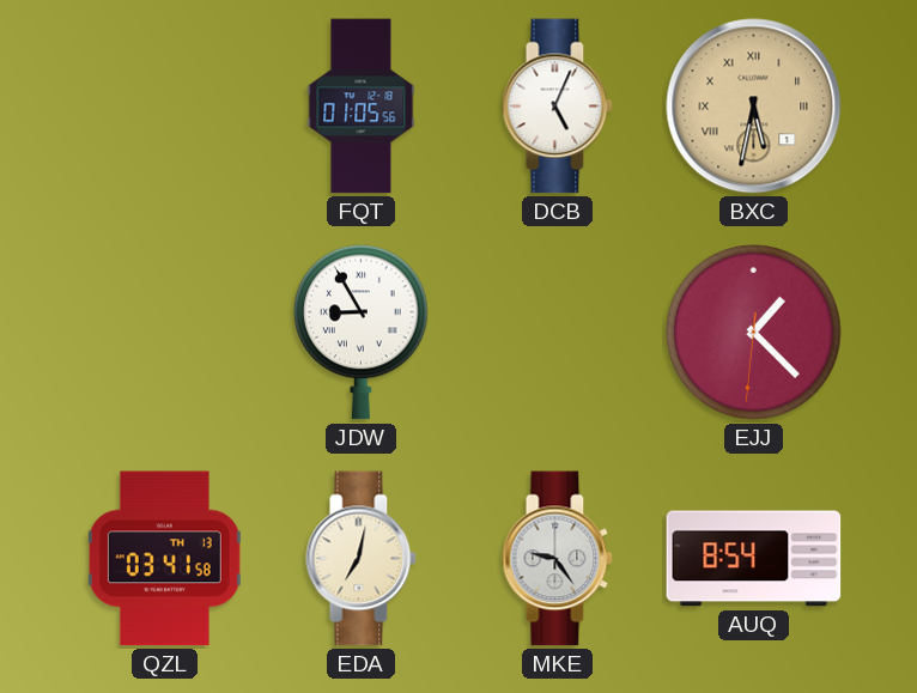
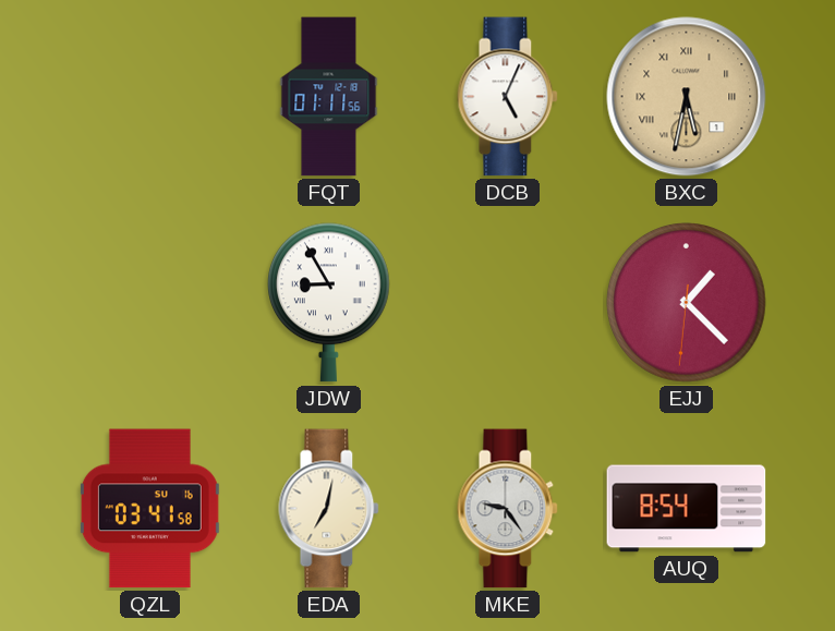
FQT: 01:05 -> 01:11 (329, 97)
QZL date: TH 13 -> SU 16 (149, 509)
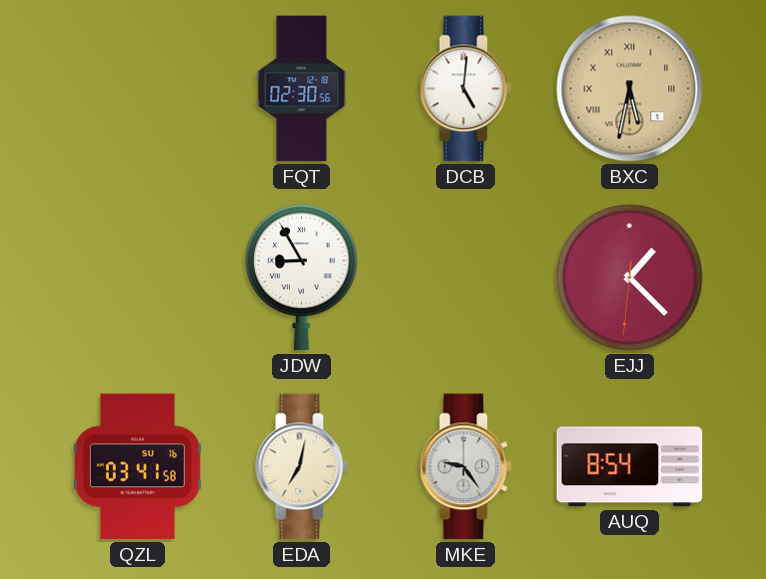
FQT: 01:11 -> 02:30 (302, 89)
DCB: 5:04 -> 5:01 (466, 89)
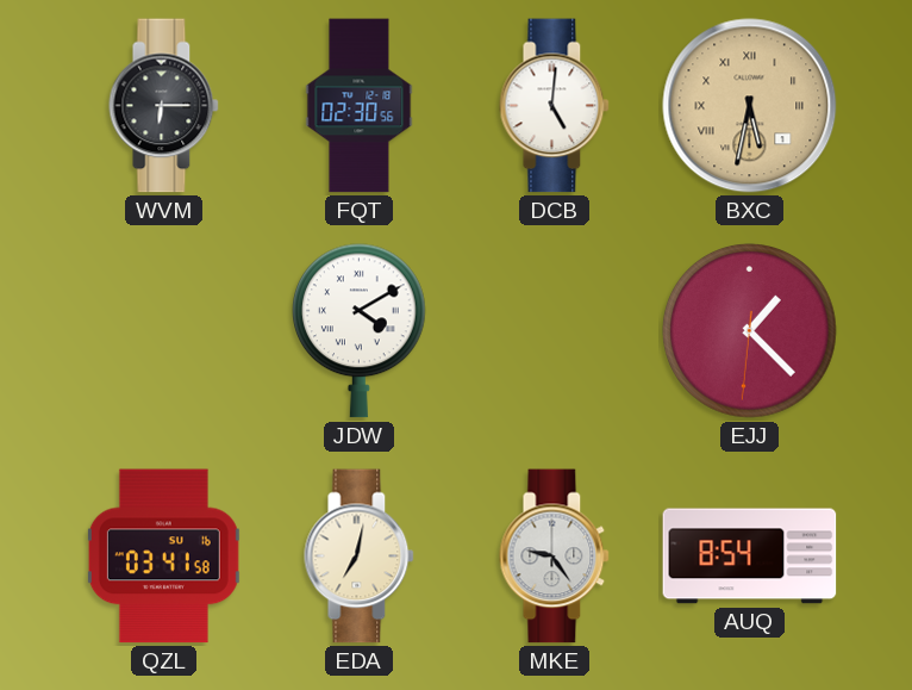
WVM: none -> 6:15 (164, 106)
JDW: 8:55 -> 4:10 (360, 331)
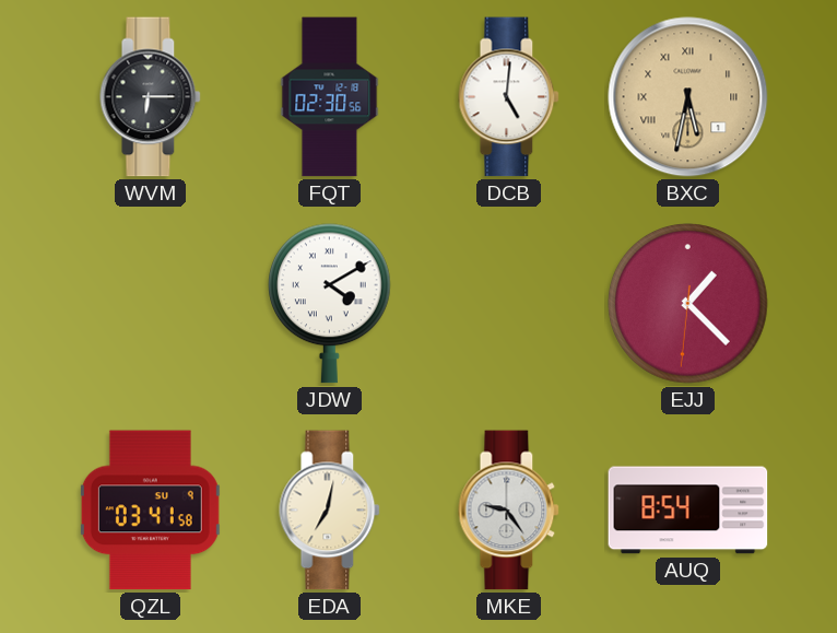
QZL date: SU 16 -> SU 9 (150, 511)
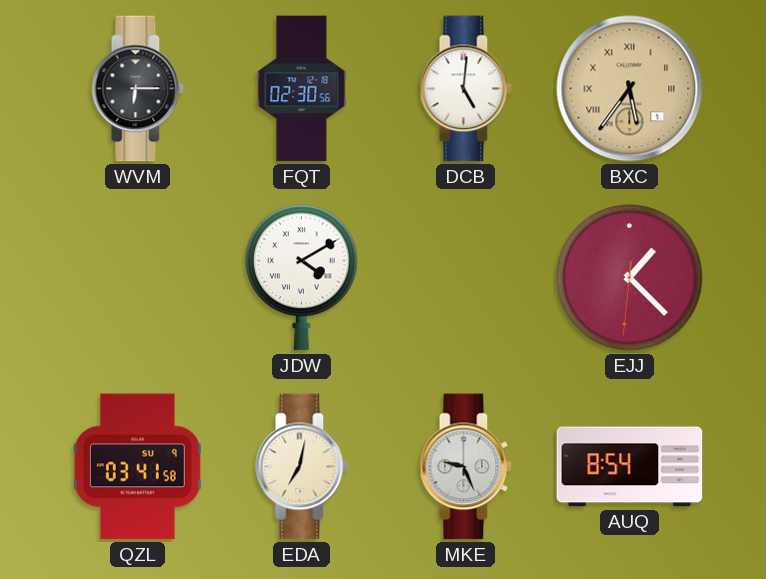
BXC: 5:32 -> 5:36 (630, 89)
MKE: 9:24 -> 9:26 (466, 467)
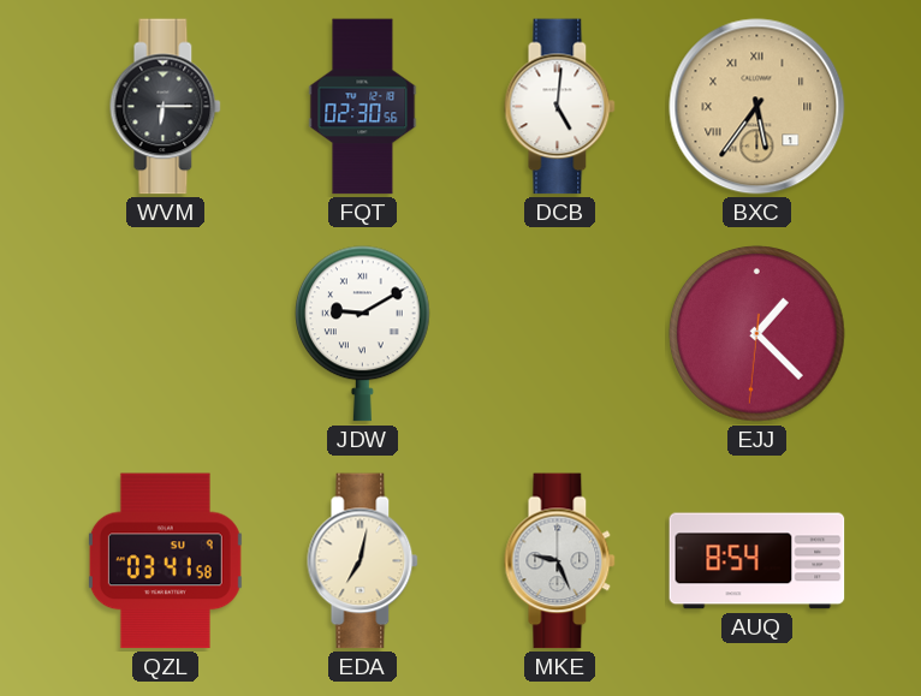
JDW: 4:10 -> 9:10 (363, 334)
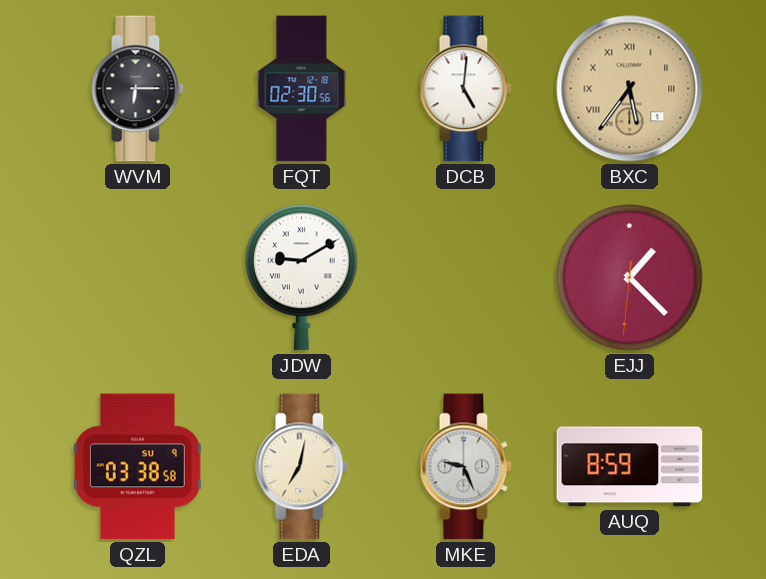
QZL: 03:41 -> 03:38 (137, 467)
AUQ: 8:54 -> 8:59 (630, 467)
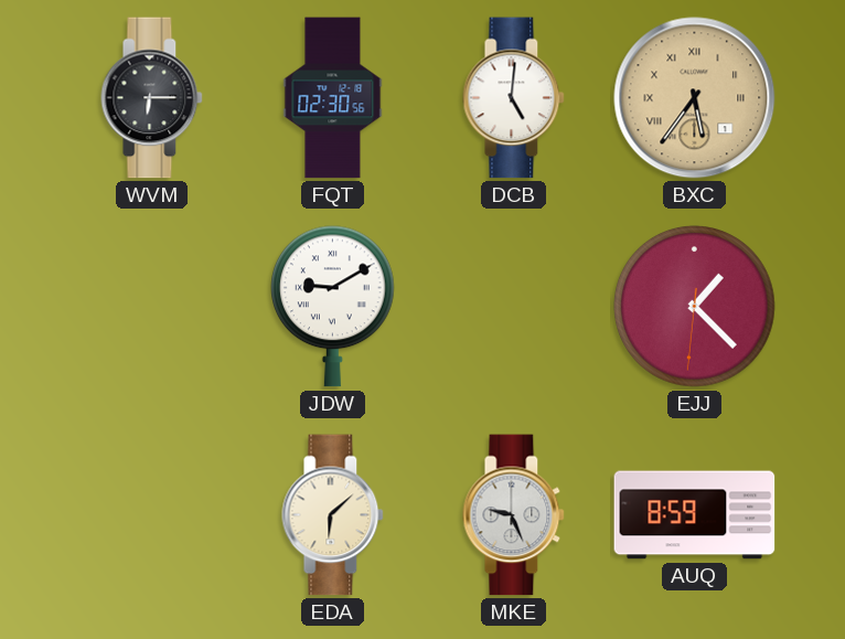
QZL: 03:38 -> none (137, 467)
EDA: 7:02 -> 6:08 (333, 515)
